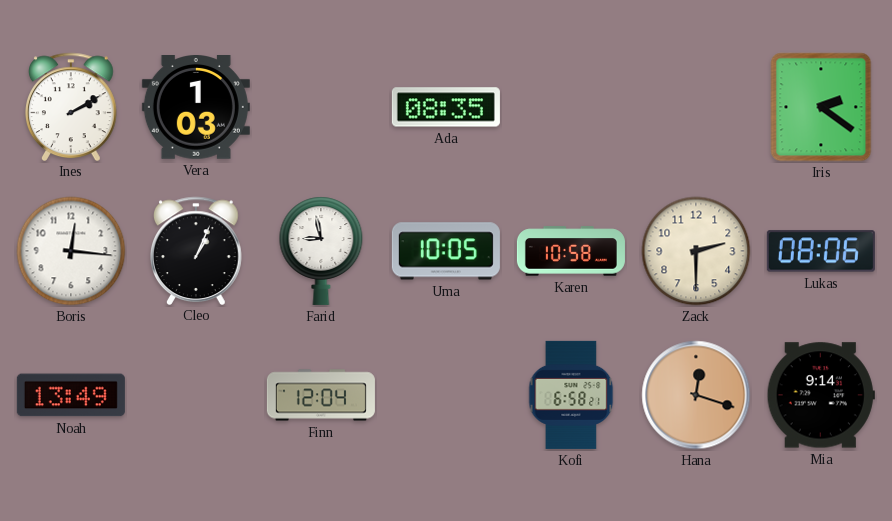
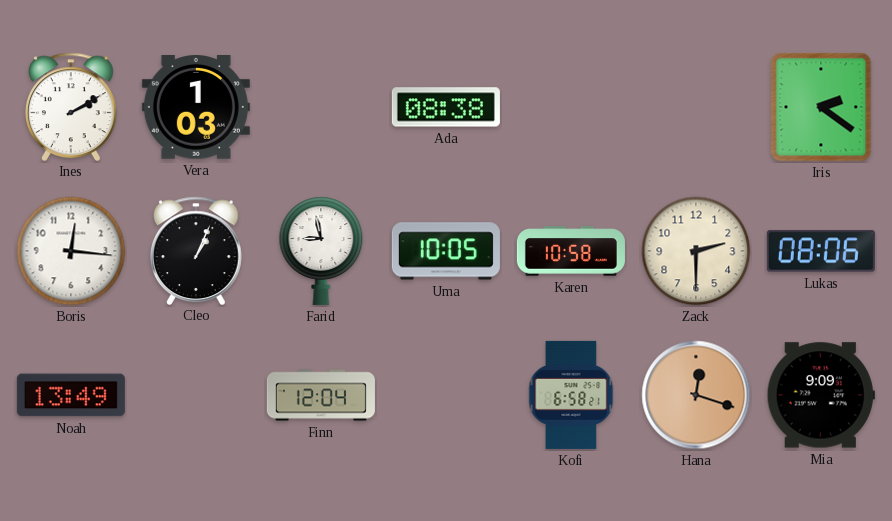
Ada: 08:35 -> 08:38 (446, 107)
Mia: 9:14 -> 9:09 (821, 395)
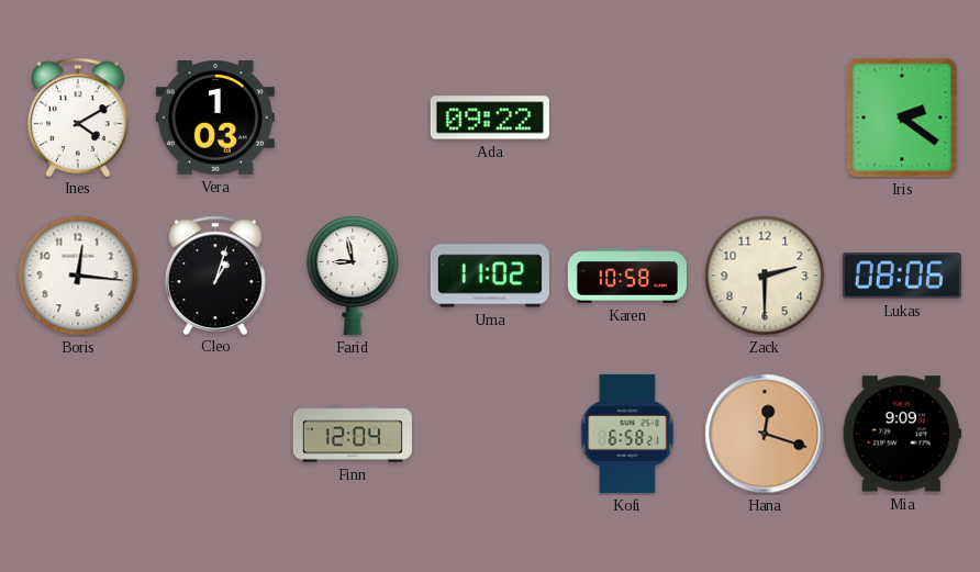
Ines: 2:10 -> 4:10 (79, 116)
Ada: 08:38 -> 09:22 (490, 117)
Cleo: 1:04 -> 1:03 (216, 274)
Uma: 10:05 -> 11:02 (490, 276)
Noah: 13:49 -> none (71, 395)
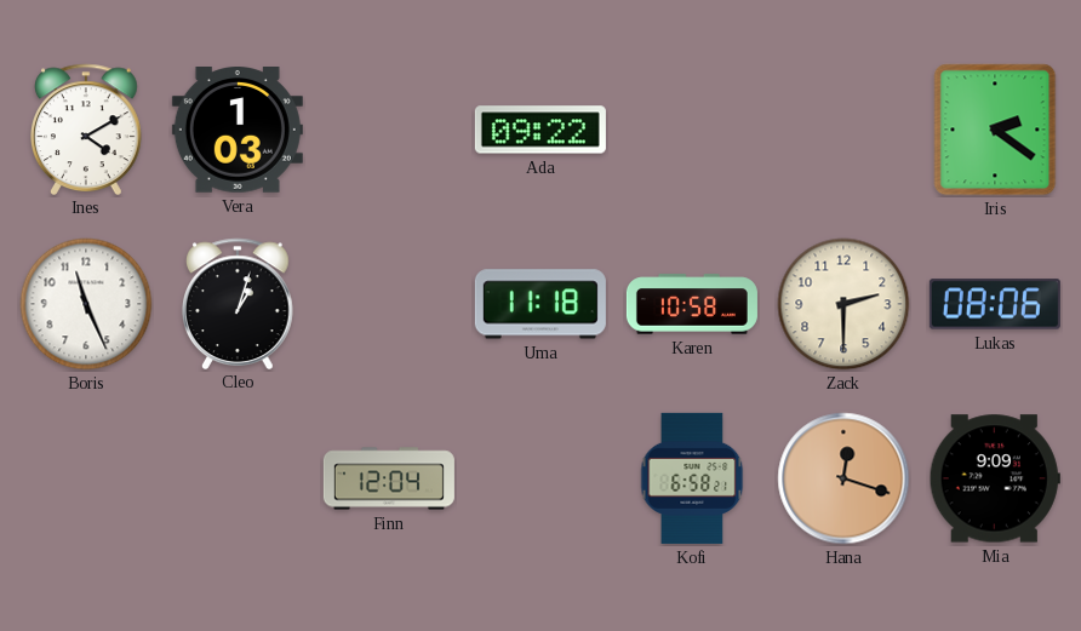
Boris: 12:16 -> 11:26 (86, 304)
Farid: 8:58 -> none (353, 276)
Uma: 11:02 -> 11:18 (540, 304)
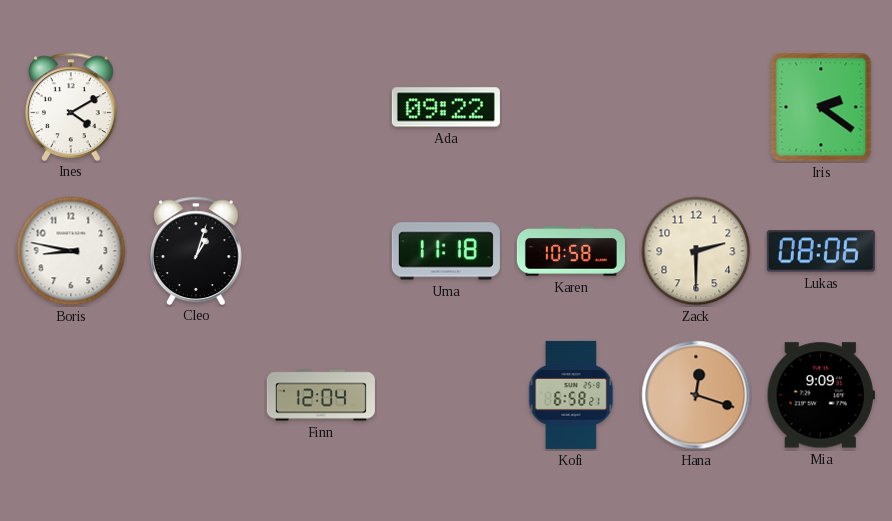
Vera: 1:03 -> none (238, 131)
Boris: 11:26 -> 8:47 (71, 251)
